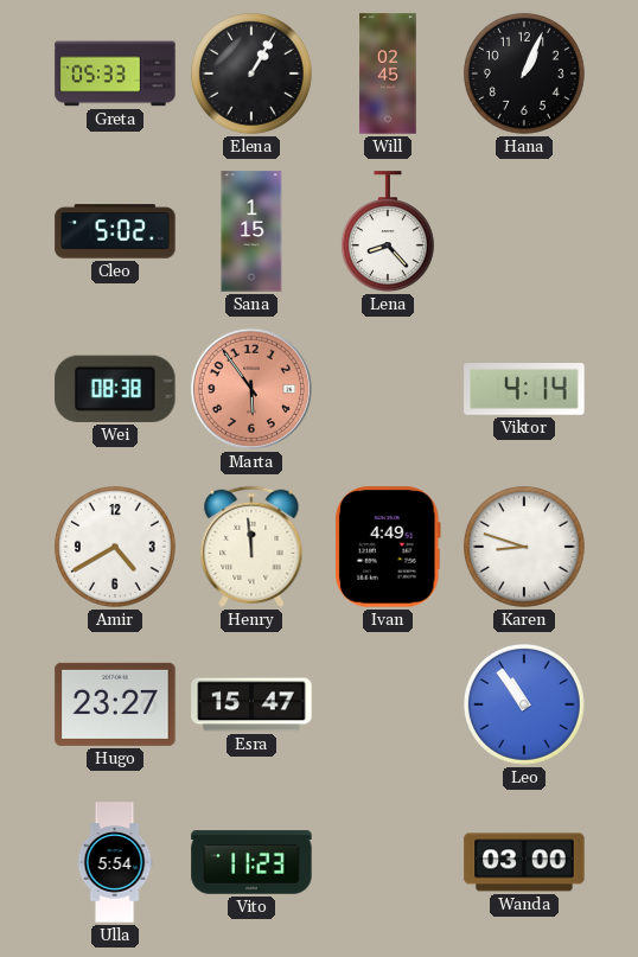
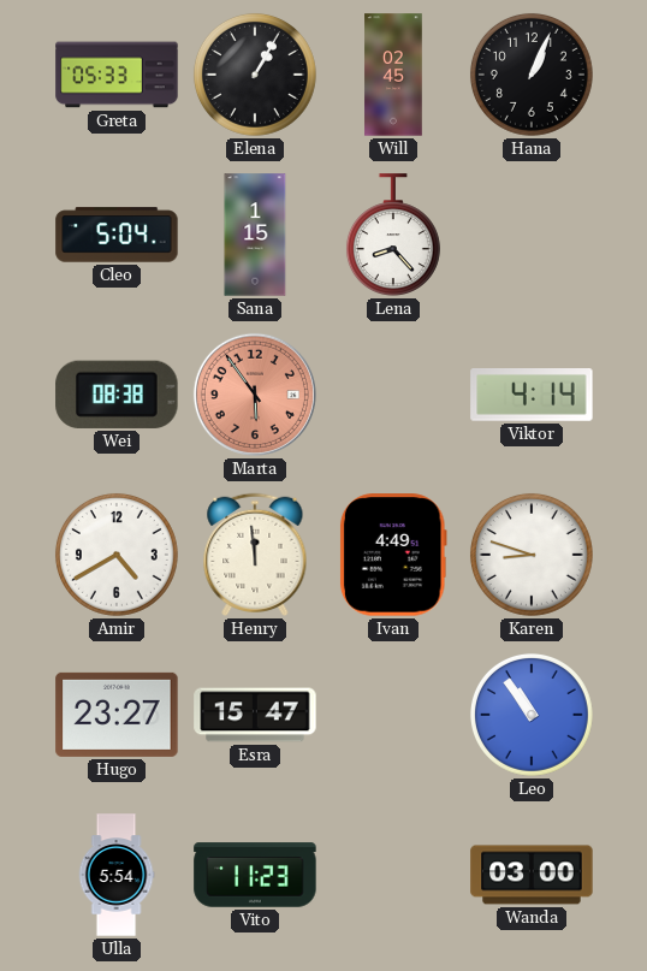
Cleo: 5:02 -> 5:04 (117, 235)
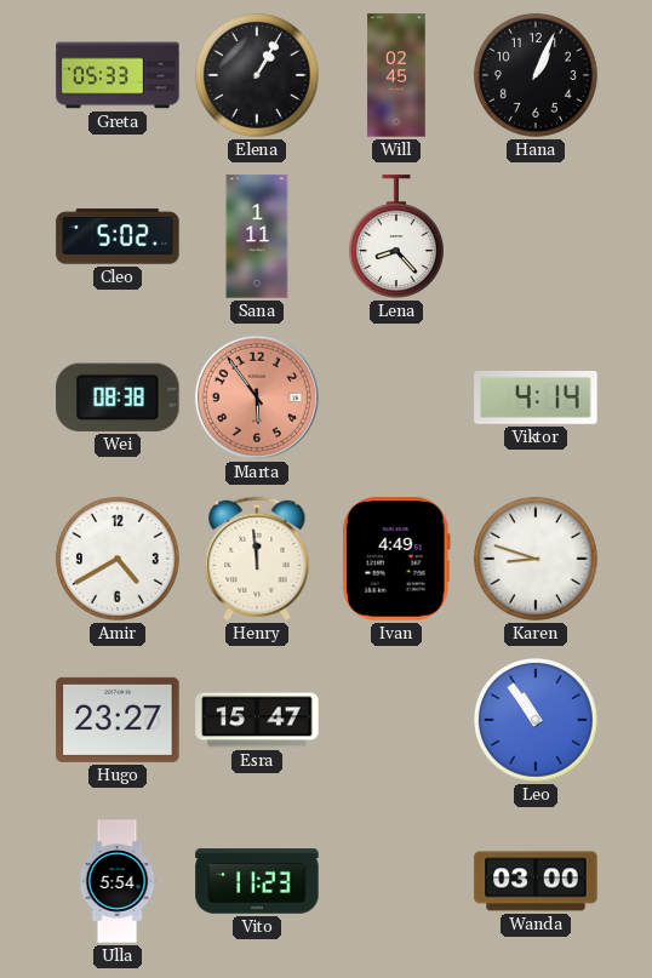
Cleo: 5:04 -> 5:02 (118, 236)
Sana: 1:15 -> 1:11 (257, 236)
